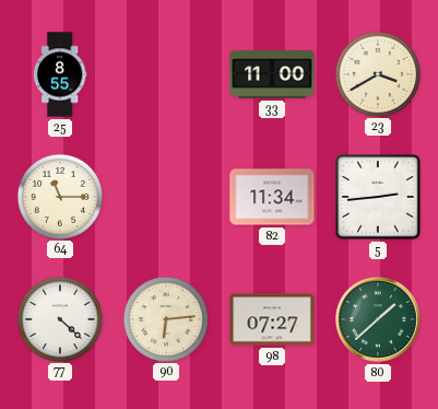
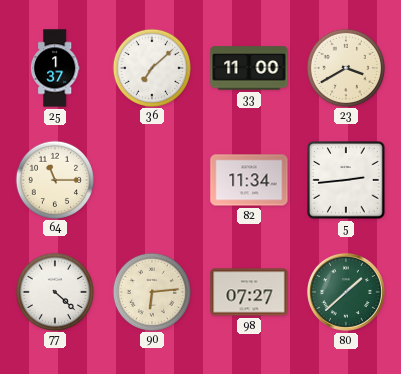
25: 8:55 -> 1:37 (55, 68)
36: none -> 7:08 (151, 67)
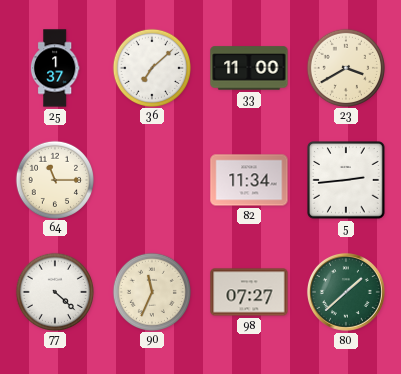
90: 6:14 -> 11:34 (151, 291)
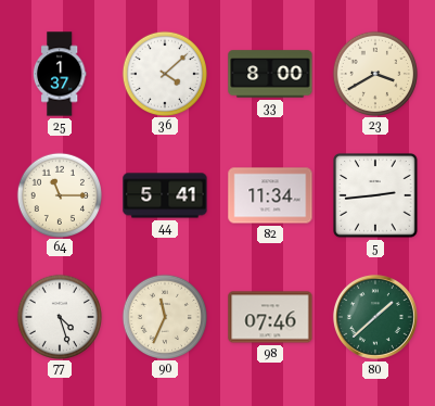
36: 7:08 -> 4:08 (164, 73)
33: 11:00 -> 8:00 (270, 74)
44: none -> 5:41 (165, 195)
77: 4:22 -> 4:27 (59, 316)
98: 07:27 -> 07:46 (270, 317)
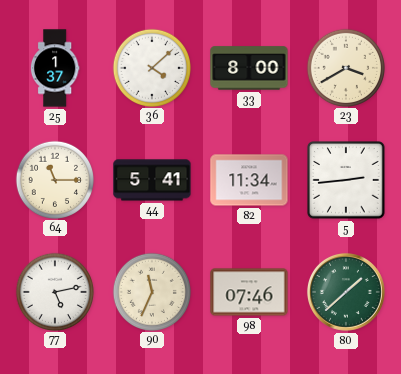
77: 4:27 -> 5:13 (54, 291)
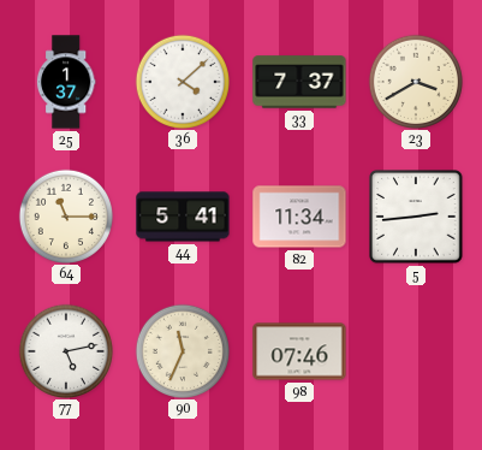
33: 8:00 -> 7:37 (299, 82)
80: 1:38 -> none (346, 292)
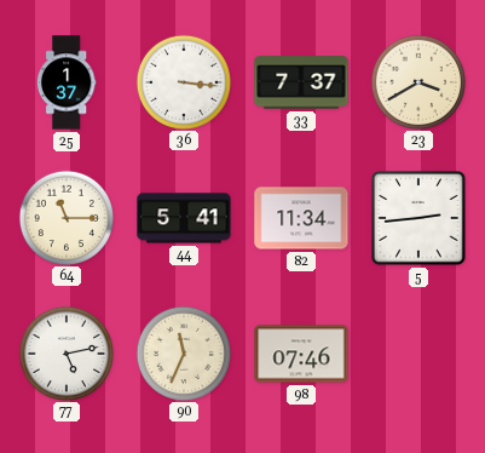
36: 4:08 -> 3:16 (183, 81)
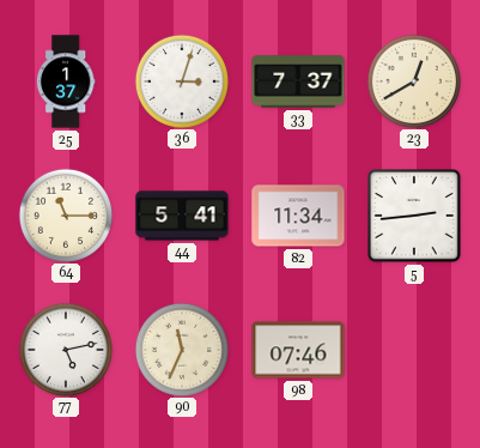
36: 3:16 -> 3:03 (181, 80)
23: 3:40 -> 12:40 (413, 80)
